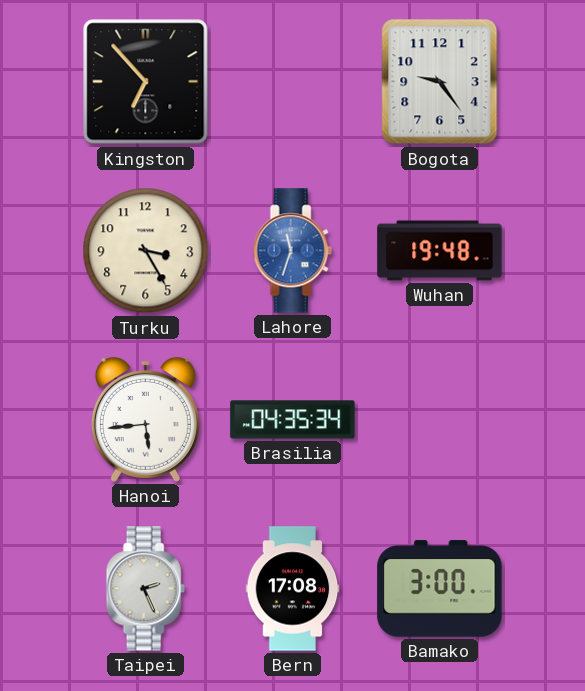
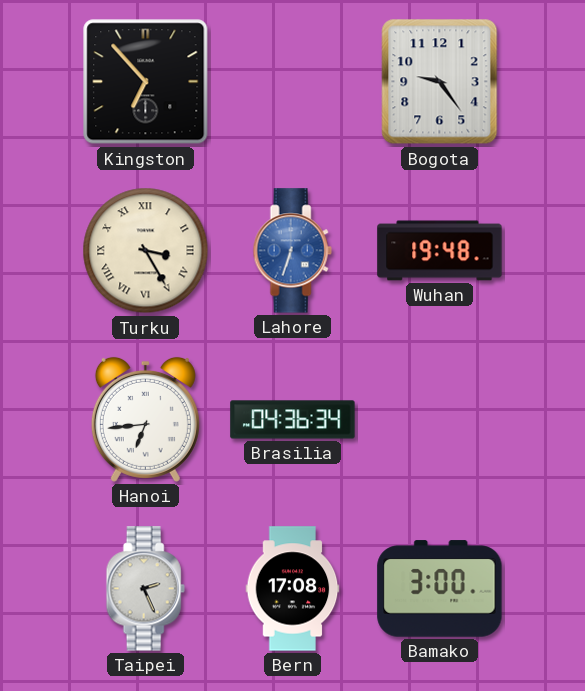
Turku numerals: Arabic -> Roman (146, 251)
Lahore: 11:33 -> 6:33 (292, 251)
Hanoi: 5:44 -> 6:44 (145, 419)
Brasilia: 04:35 -> 04:36 (293, 420)
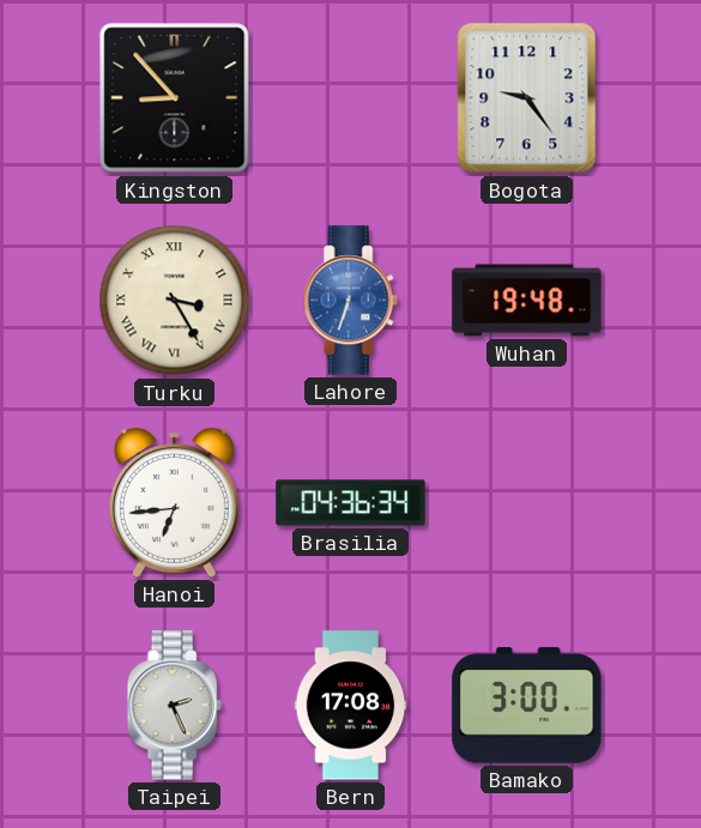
Kingston: 6:53 -> 8:53 (175, 98)
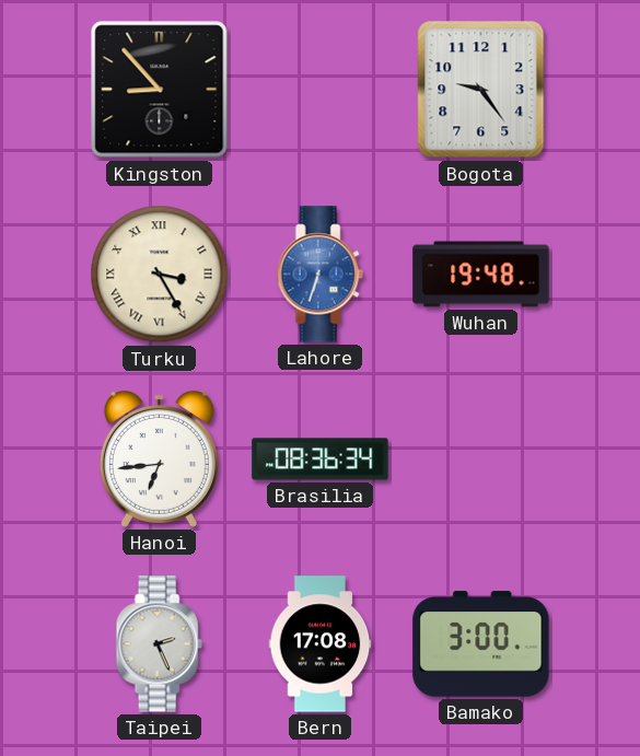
Brasilia: 04:36 -> 08:36 (321, 460)
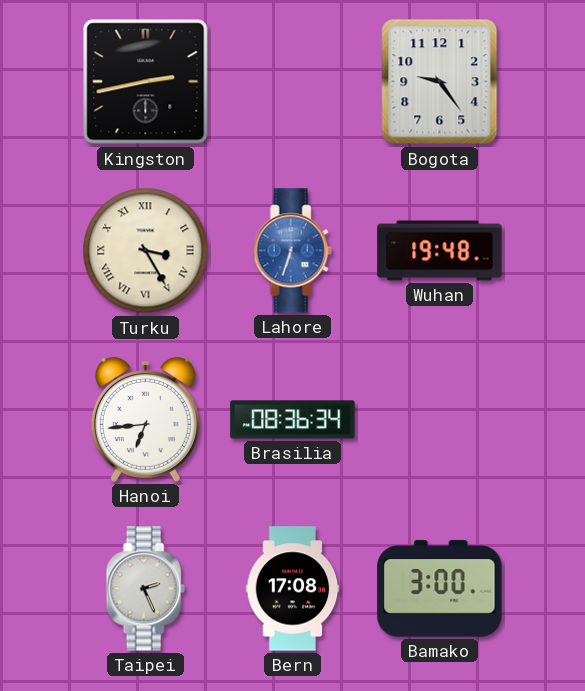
Kingston: 8:53 -> 2:43 (146, 82)
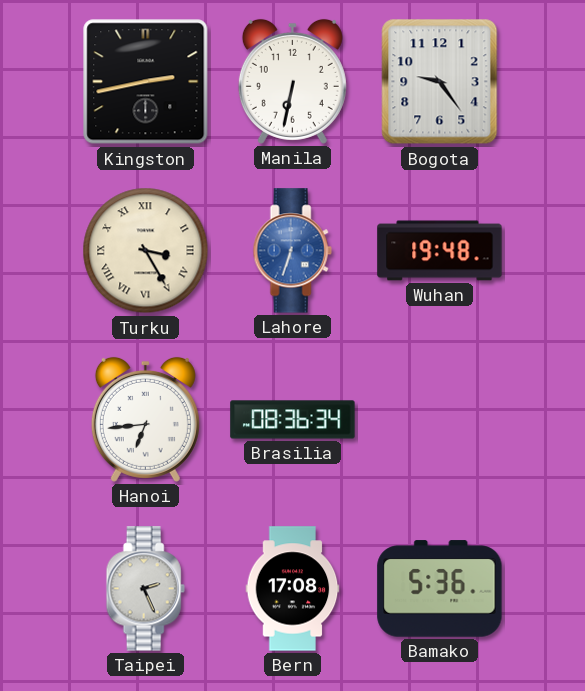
Manila: none -> 6:32 (292, 81)
Bamako: 3:00 -> 5:36 (440, 589)
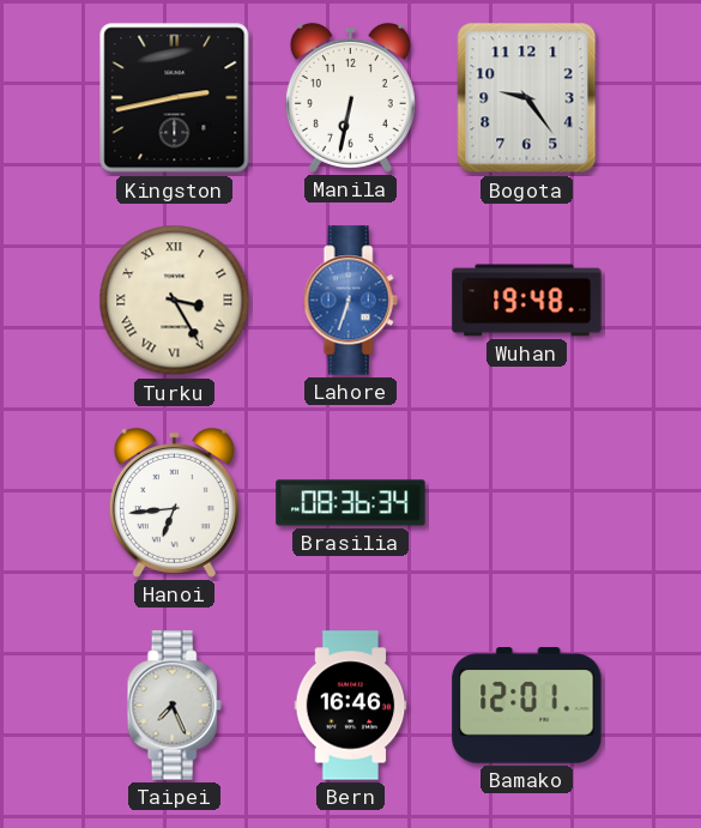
Taipei: 2:26 -> 7:26 (174, 706)
Bern: 17:08 -> 16:46 (351, 706)
Bamako: 5:36 -> 12:01 (527, 706)
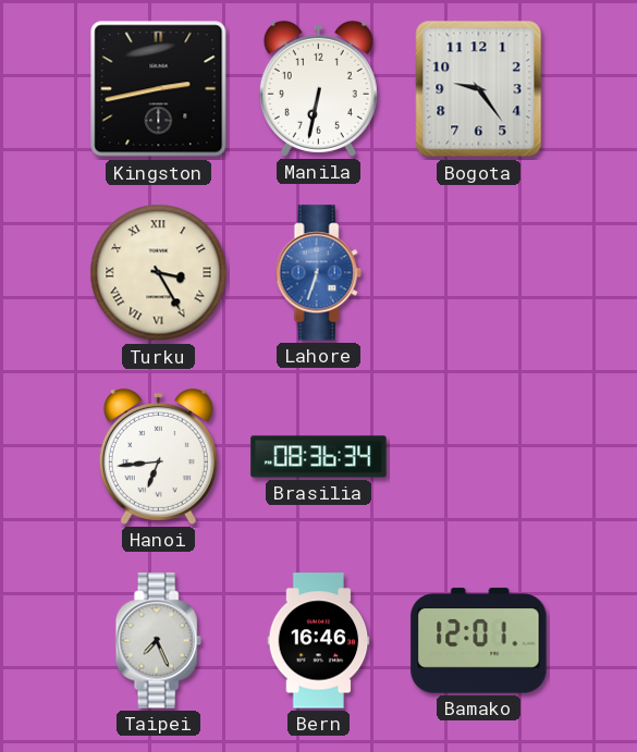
Wuhan: 19:48 -> none (527, 301)
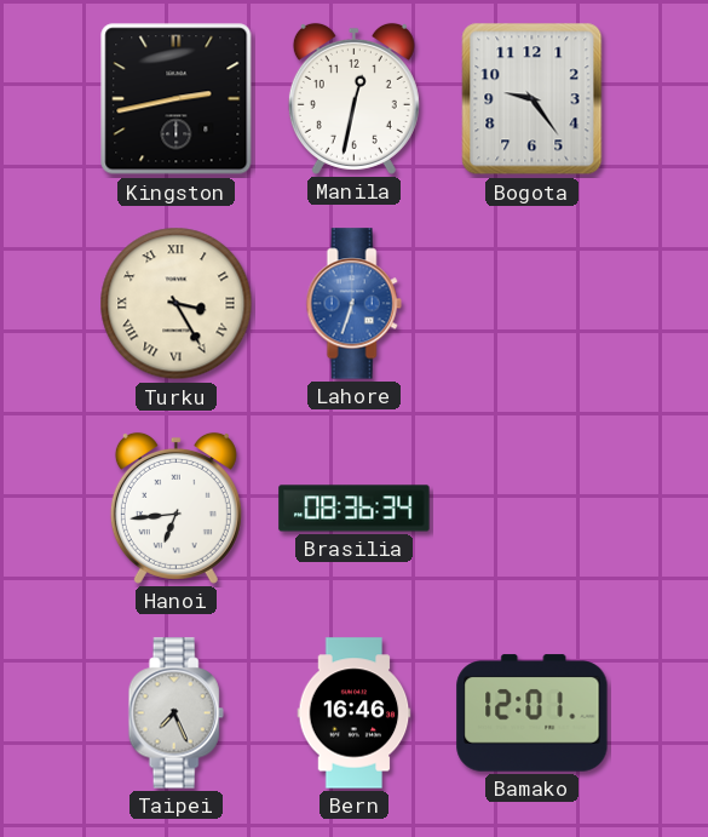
Manila: 6:32 -> 12:32 (353, 98)
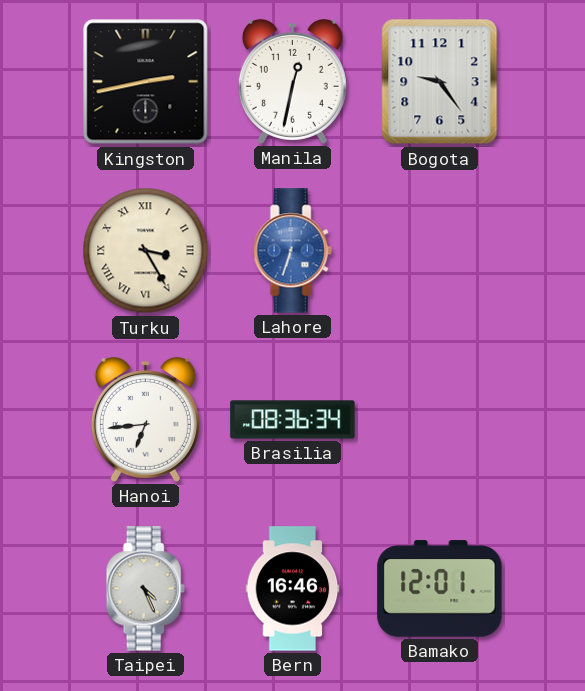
Taipei: 7:26 -> 4:26 (145, 589)
